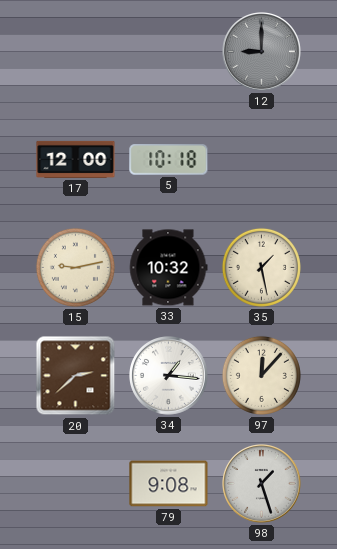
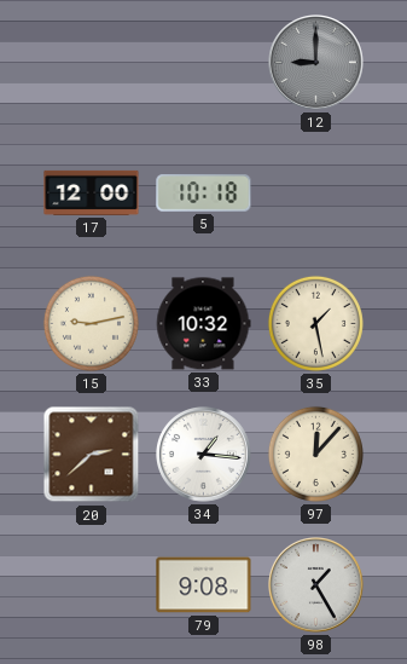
98: 1:27 -> 1:25 (316, 585)
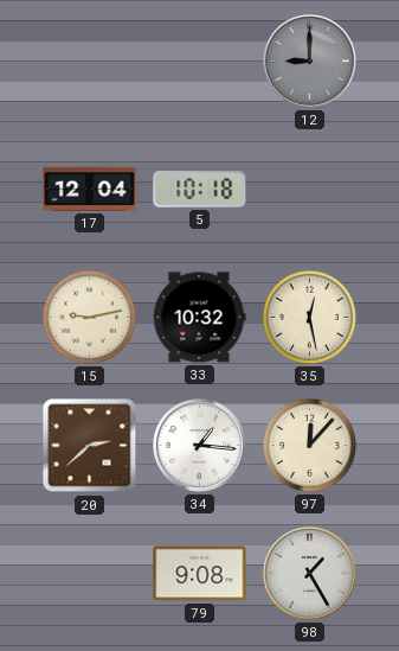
17: 12:00 -> 12:04 (90, 189)
35: 1:28 -> 12:28 (309, 317)
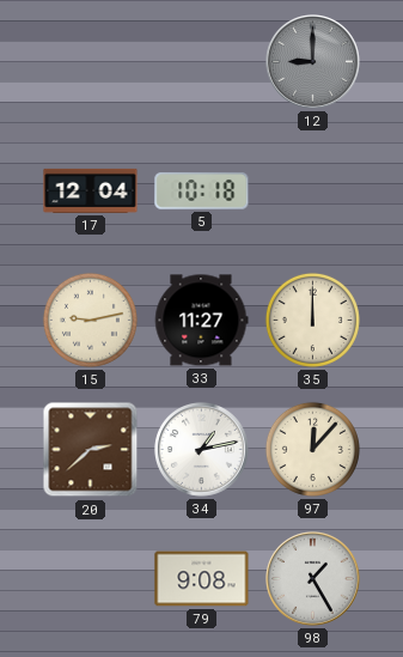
33: 10:32 -> 11:27 (201, 321)
35: 12:28 -> 12:00 (312, 320)
34: 1:16 -> 1:13 (202, 450)
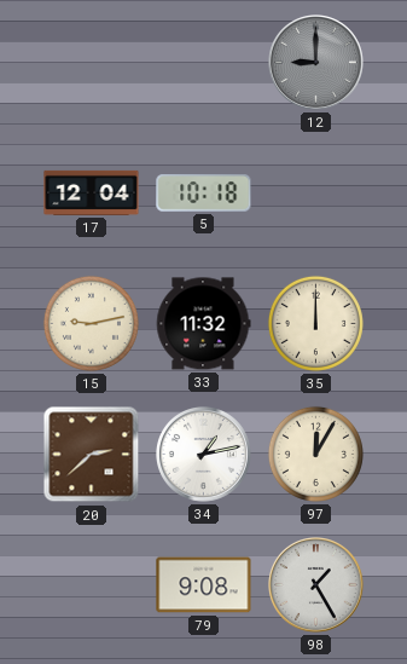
33: 11:27 -> 11:32 (203, 324)
97: 12:07 -> 12:05 (315, 454)
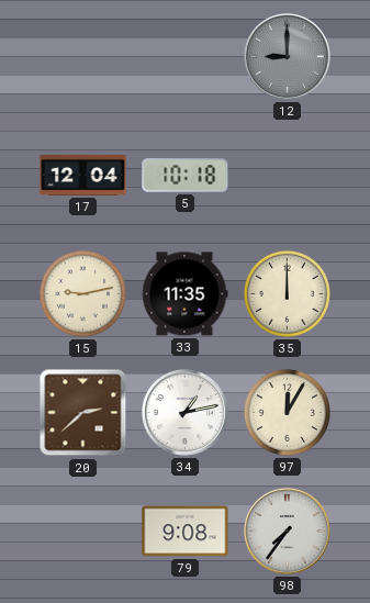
33: 11:32 -> 11:35 (184, 294)
98: 1:25 -> 7:36 (288, 532)
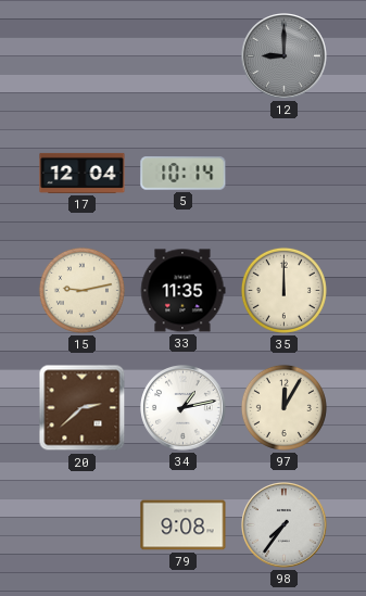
5: 10:18 -> 10:14 (184, 174)
